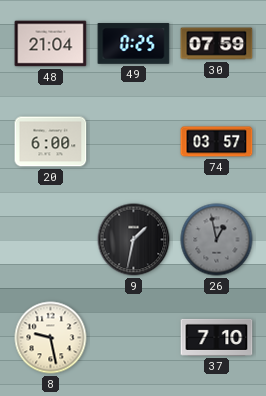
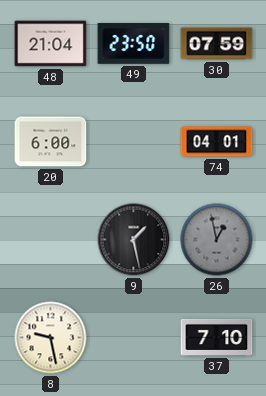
49: 0:25 -> 23:50 (134, 44)
74: 03:57 -> 04:01 (217, 142)
9: 1:32 -> 1:28 (134, 240)
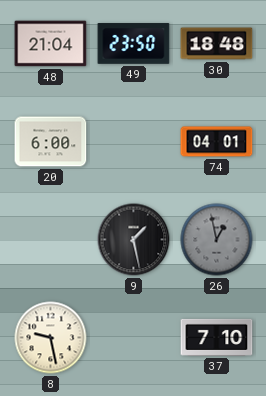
30: 07:59 -> 18:48 (217, 44)
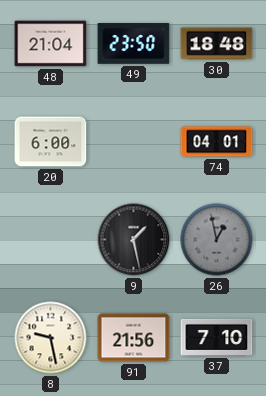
91: none -> 21:56 (134, 338)
